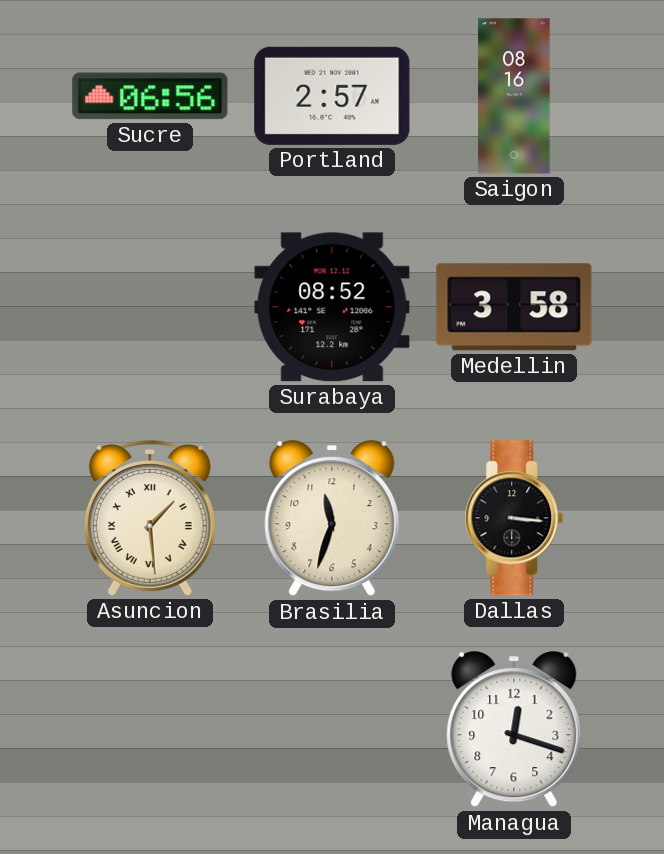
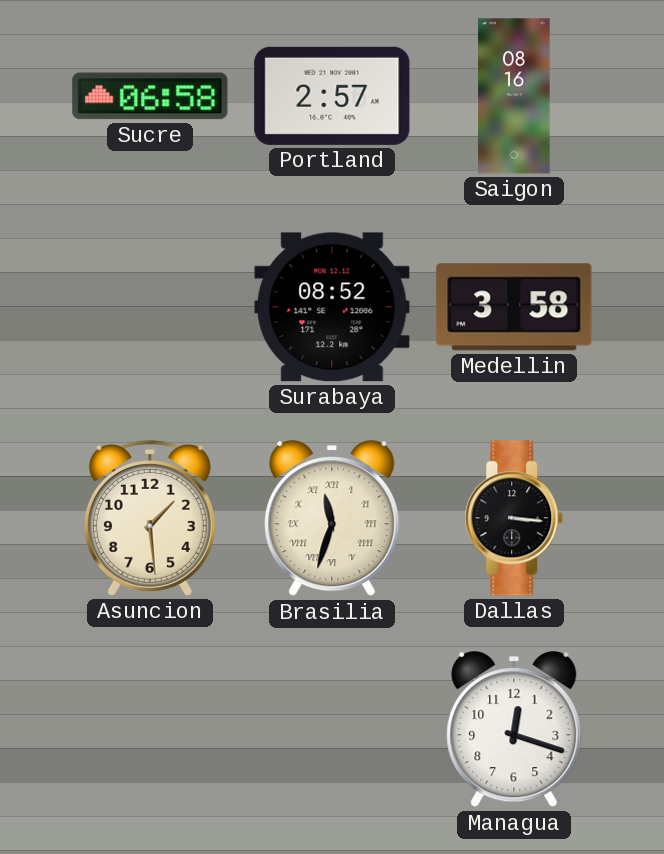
Sucre: 06:56 -> 06:58 (150, 96)
Asuncion numerals: Roman -> Arabic (150, 518)
Brasilia numerals: Arabic -> Roman (332, 519)
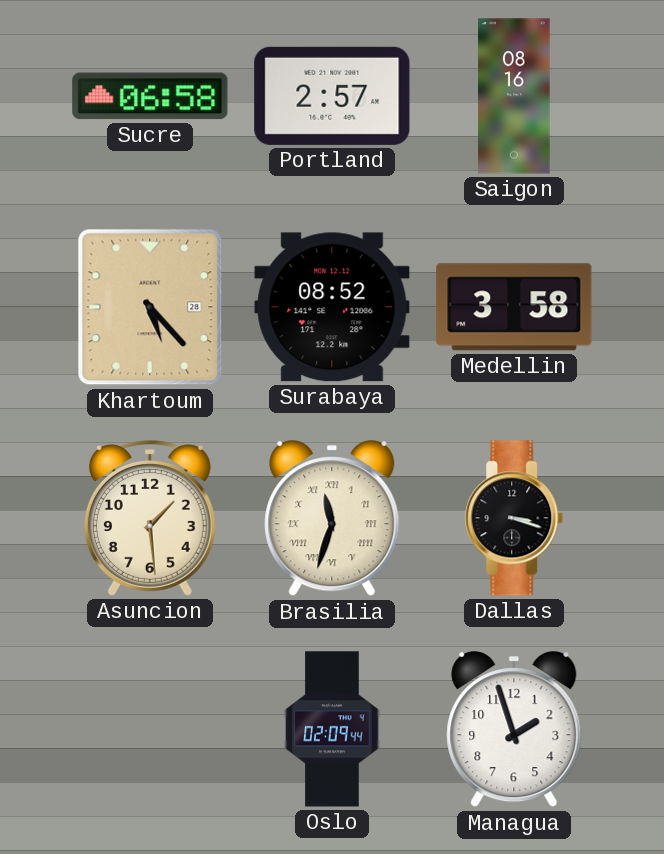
Khartoum: none -> 5:23 (150, 307)
Dallas: 3:16 -> 3:18 (514, 518)
Oslo: none -> 02:09 (332, 729)
Managua: 12:18 -> 1:57 (514, 730)
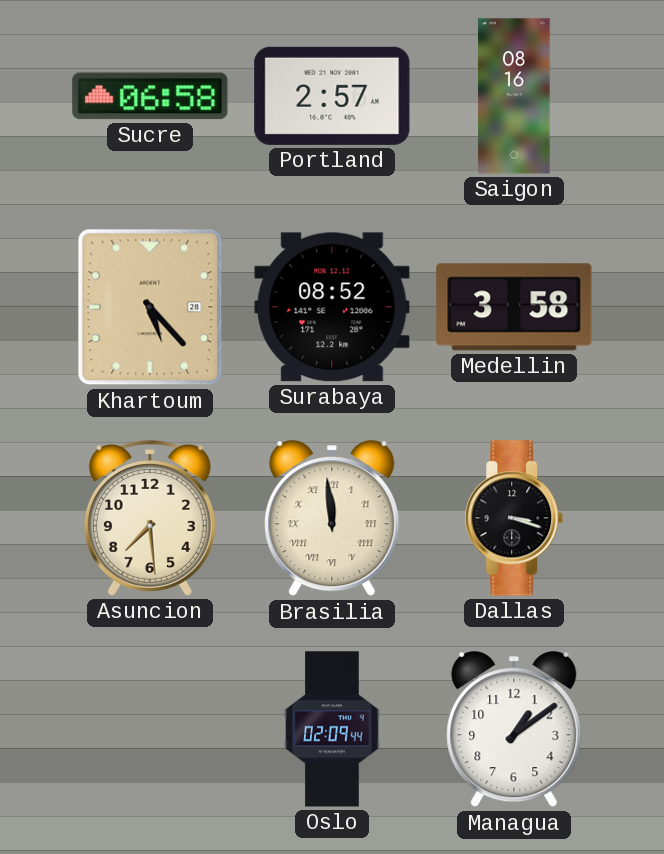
Asuncion: 1:29 -> 7:29 (150, 518)
Brasilia: 11:33 -> 11:59 (332, 519)
Managua: 1:57 -> 1:09 (514, 730)
